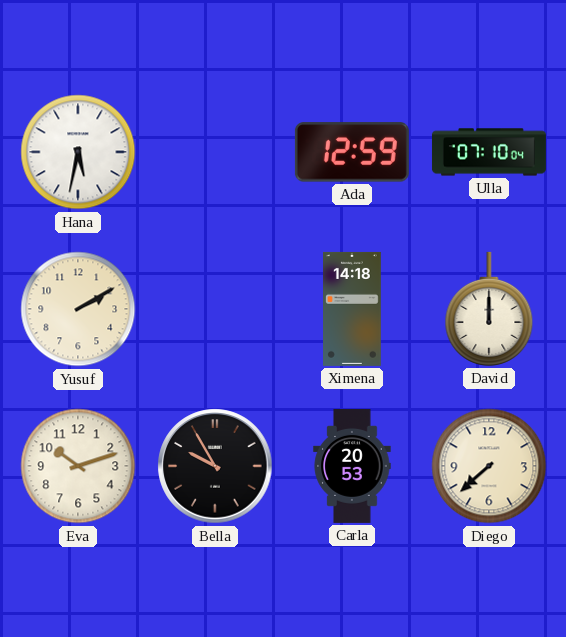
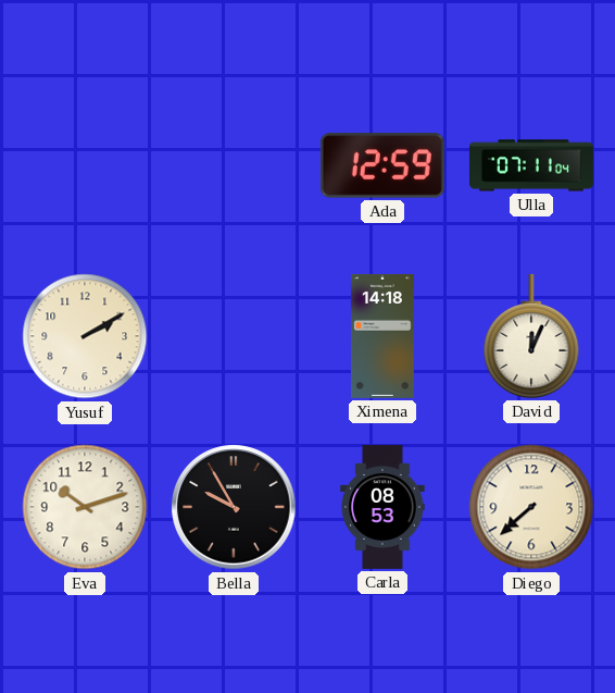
Hana: 5:32 -> none (78, 152)
Ulla: 07:10 -> 07:11 (531, 165)
David: 12:00 -> 12:04 (531, 336)
Carla: 20:53 -> 08:53 (382, 507)
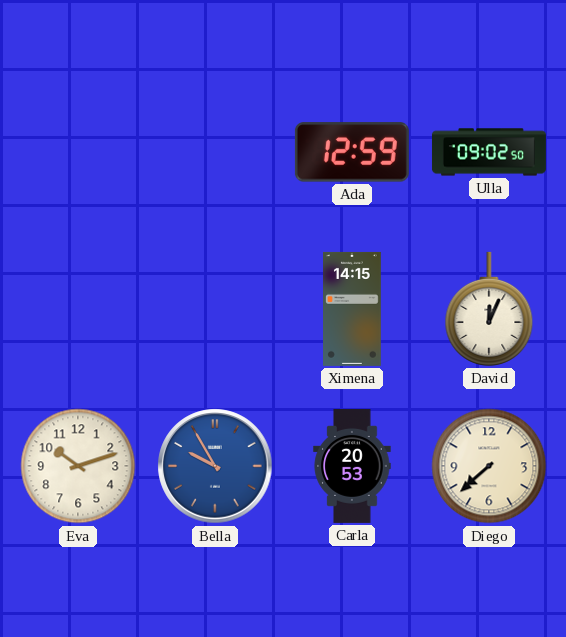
Ulla: 07:11 -> 09:02 (489, 152)
Yusuf: 2:10 -> none (85, 336)
Ximena: 14:18 -> 14:15 (353, 309)
Bella dial: black -> blue (215, 466)
Carla: 08:53 -> 20:53 (352, 466)
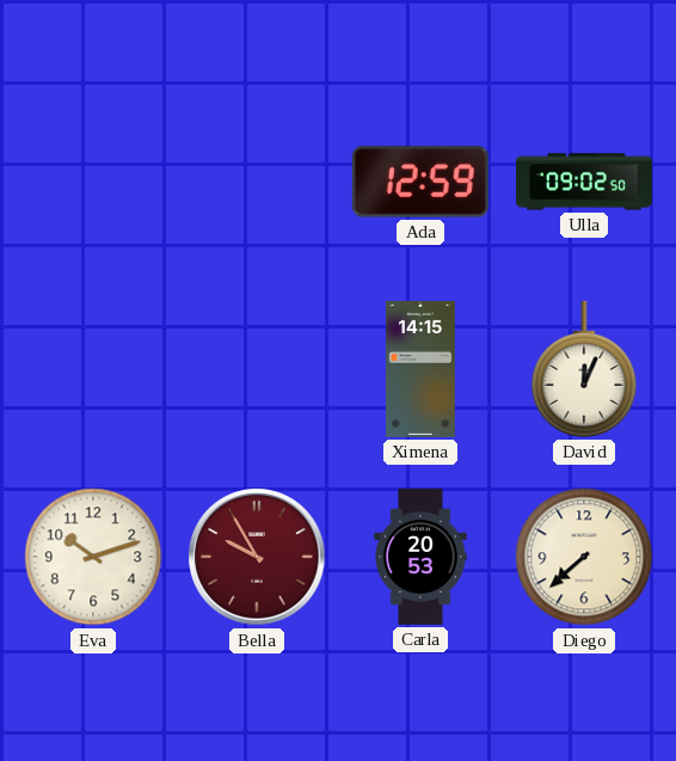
Bella dial: blue -> burgundy (257, 557)
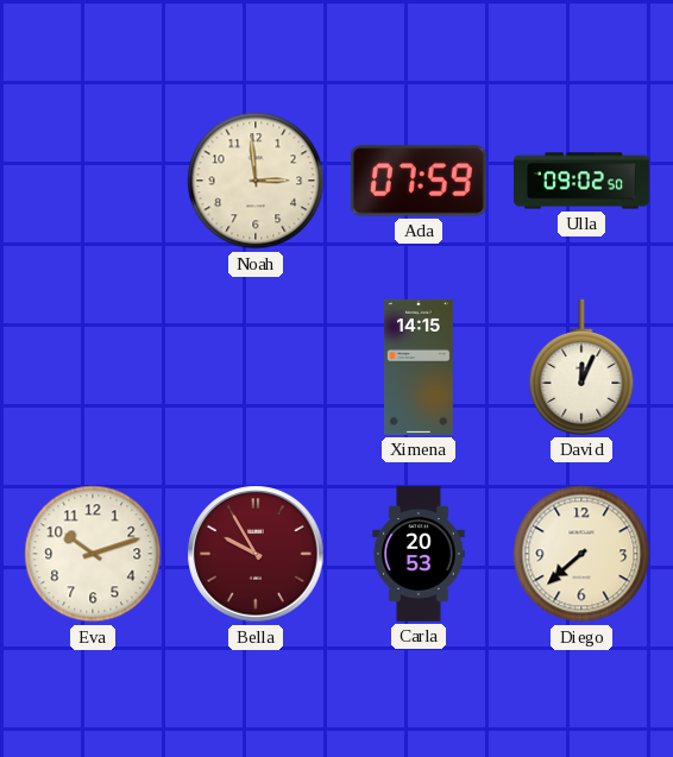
Noah: none -> 2:59 (256, 181)
Ada: 12:59 -> 07:59 (419, 181)
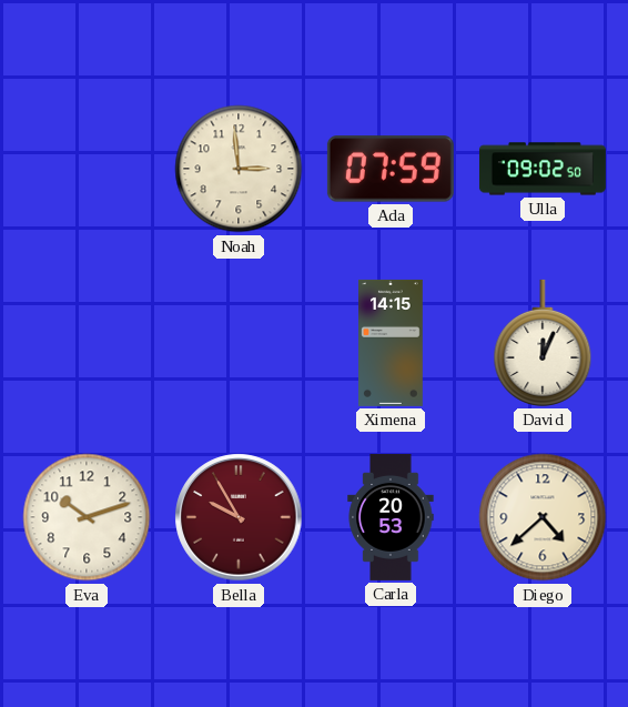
Diego: 7:38 -> 4:38 (543, 517)
